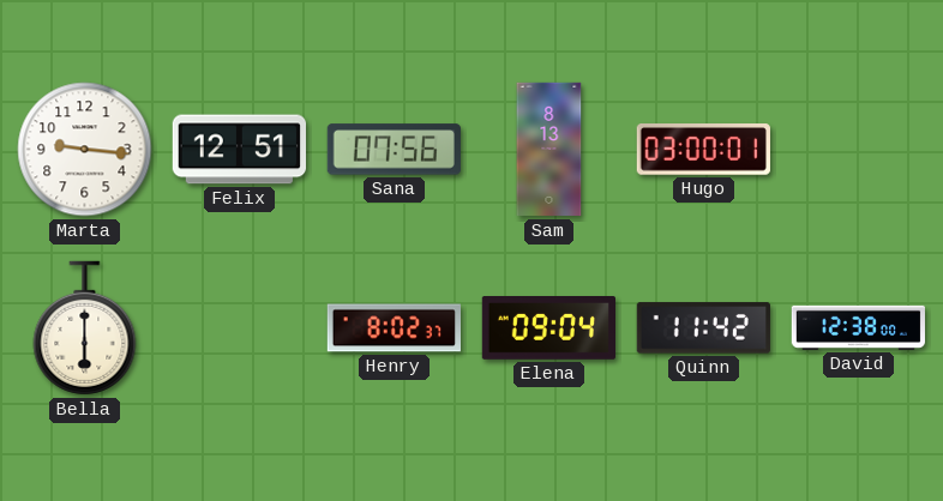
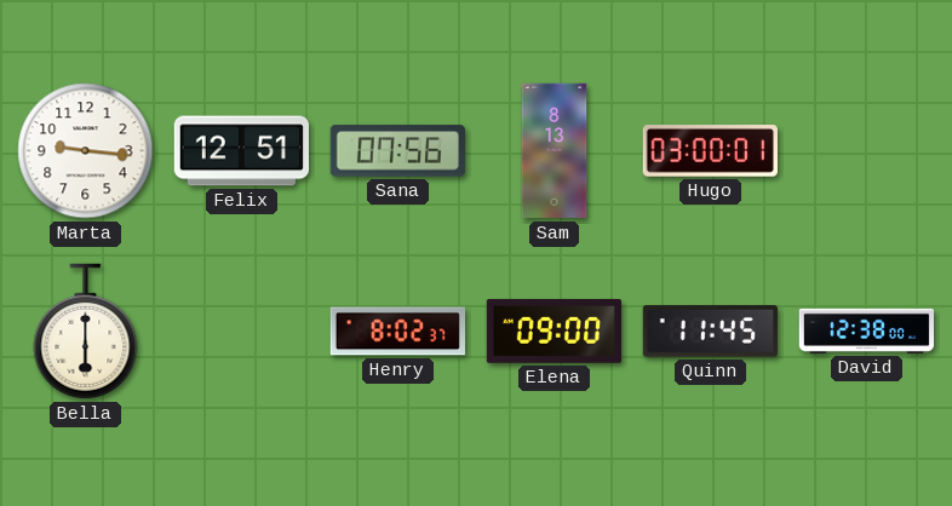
Elena: 09:04 -> 09:00 (554, 332)
Quinn: 11:42 -> 11:45 (710, 332)
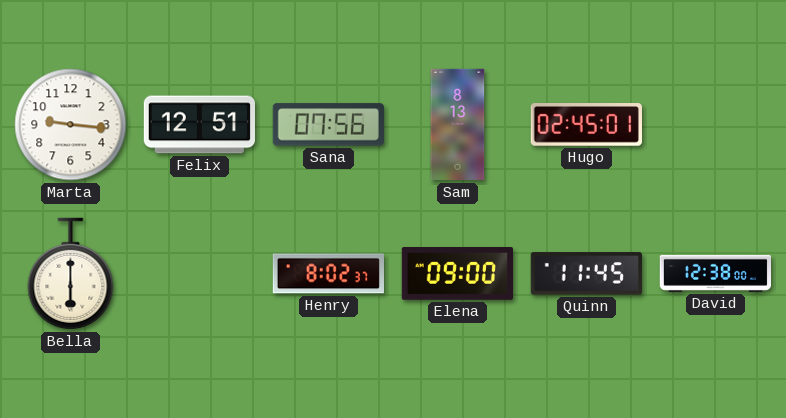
Hugo: 03:00 -> 02:45 (586, 125)
